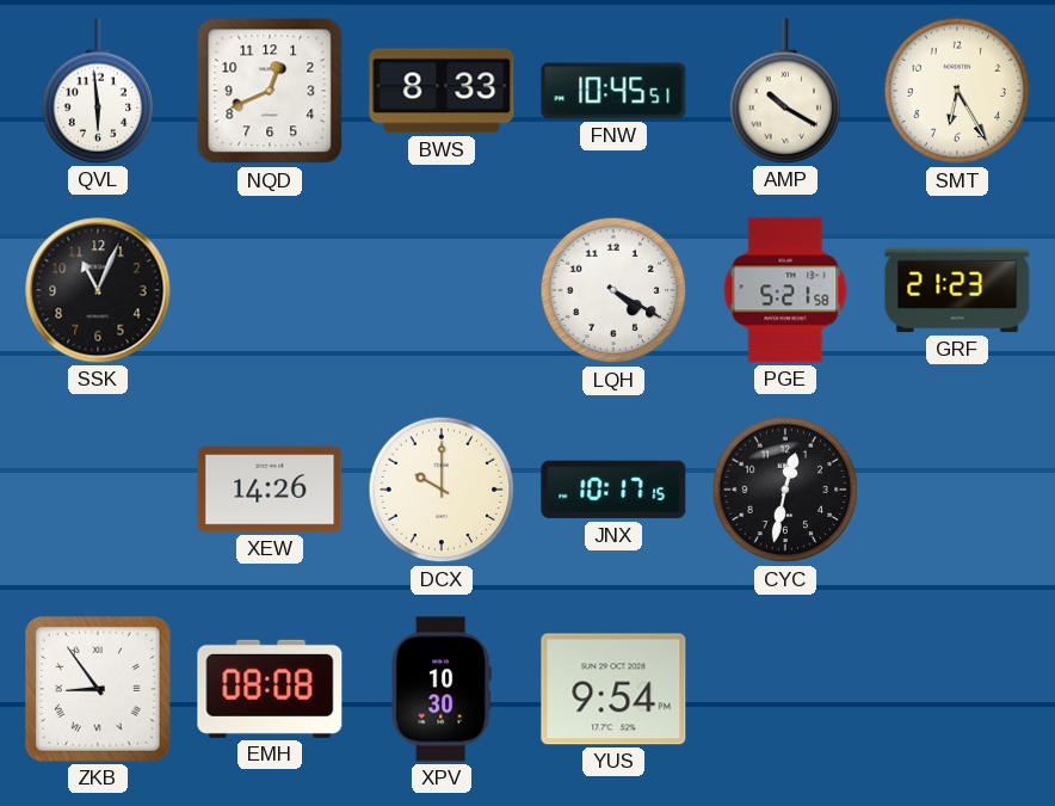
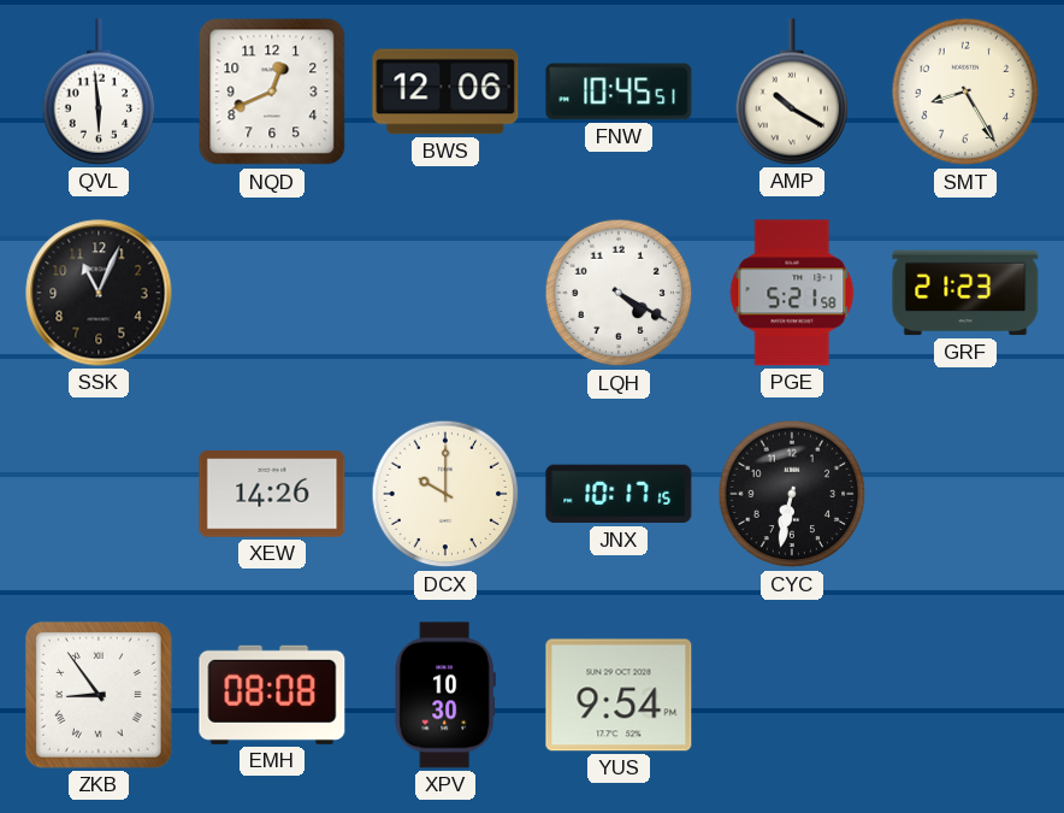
BWS: 8:33 -> 12:06 (445, 92)
SMT: 6:25 -> 8:25 (965, 92)
CYC: 12:32 -> 6:32 (792, 494)
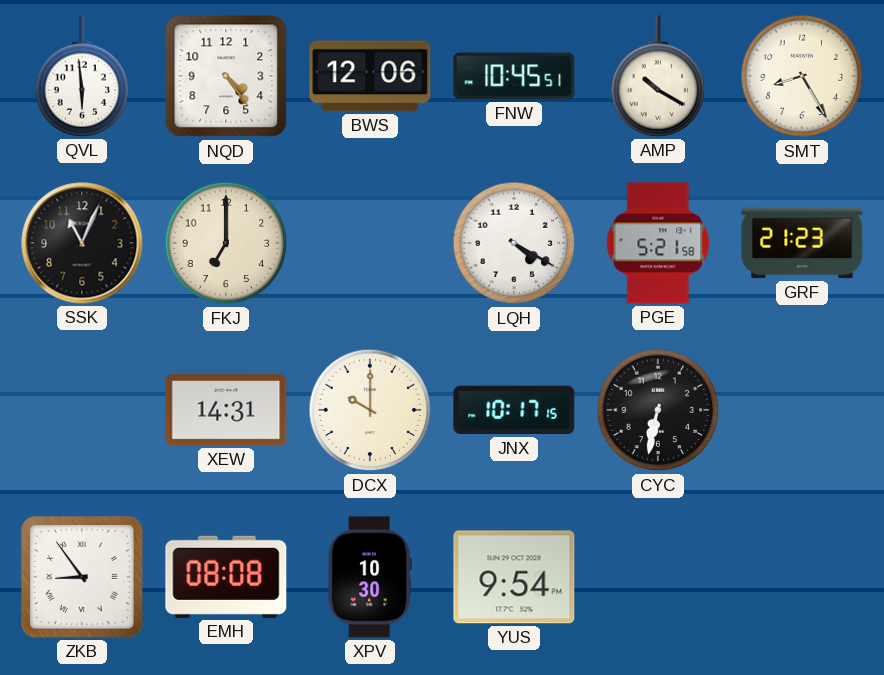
NQD: 12:41 -> 4:24 (226, 76)
FKJ: none -> 7:00 (226, 243)
XEW: 14:26 -> 14:31 (226, 410)
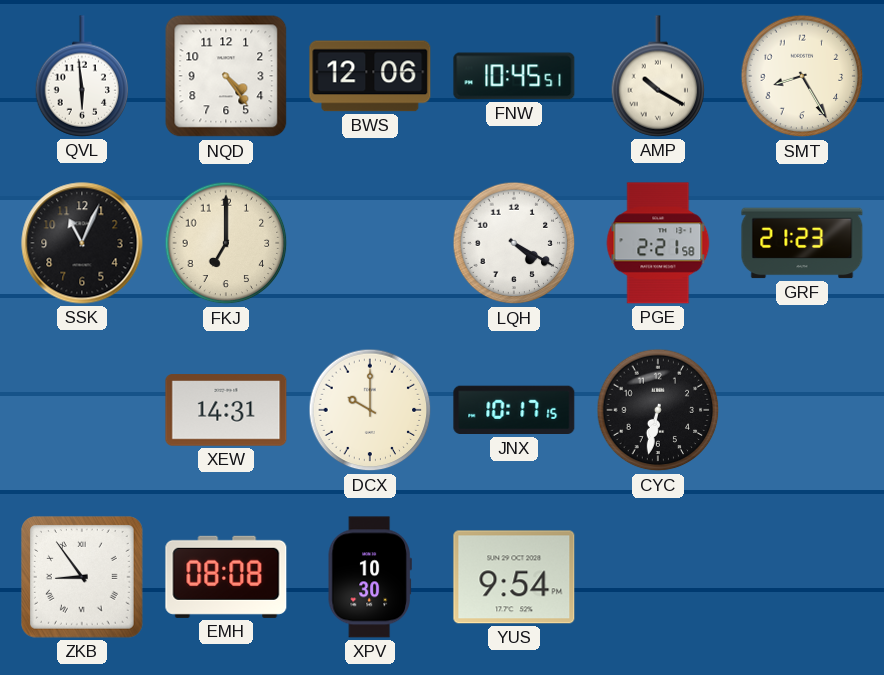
PGE: 5:21 -> 2:21 (658, 243)
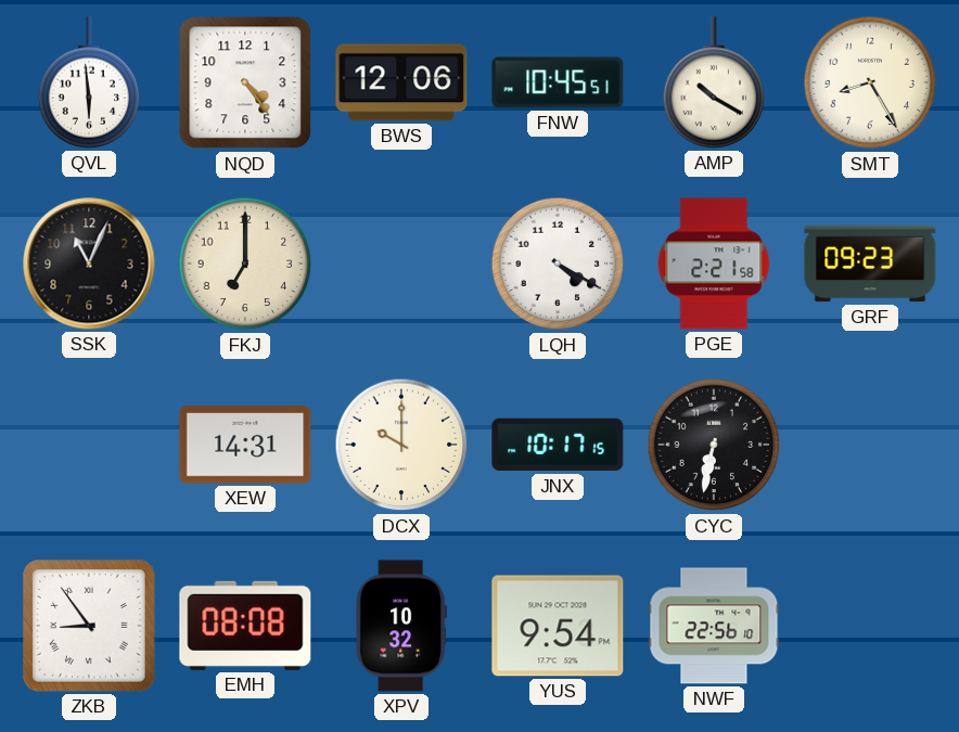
GRF: 21:23 -> 09:23 (870, 264)
XPV: 10:30 -> 10:32 (401, 626)
NWF: none -> 22:56 (714, 626)
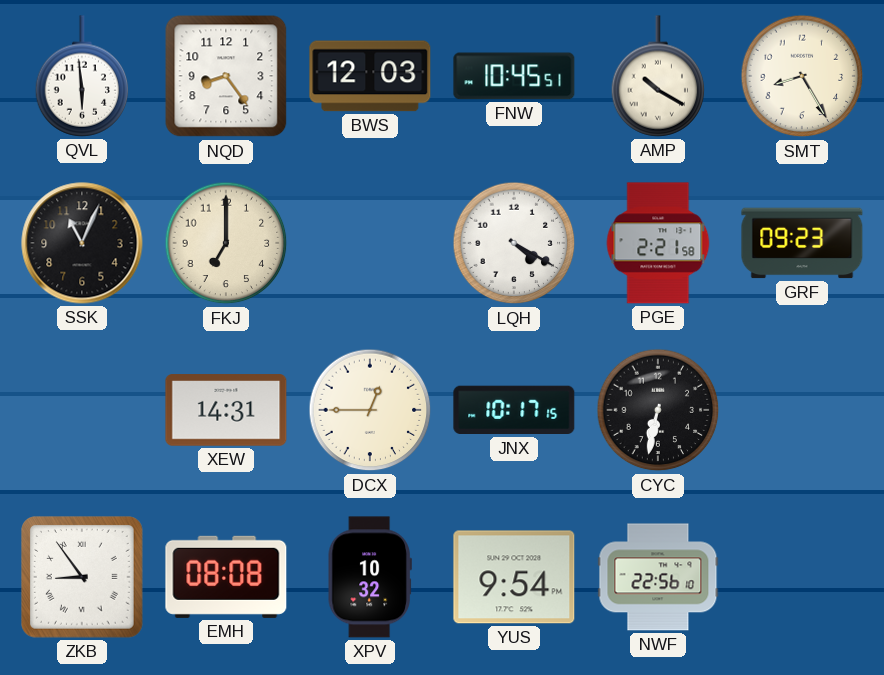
NQD: 4:24 -> 8:24 (226, 76)
BWS: 12:06 -> 12:03 (370, 76)
DCX: 10:00 -> 12:45 (370, 410)
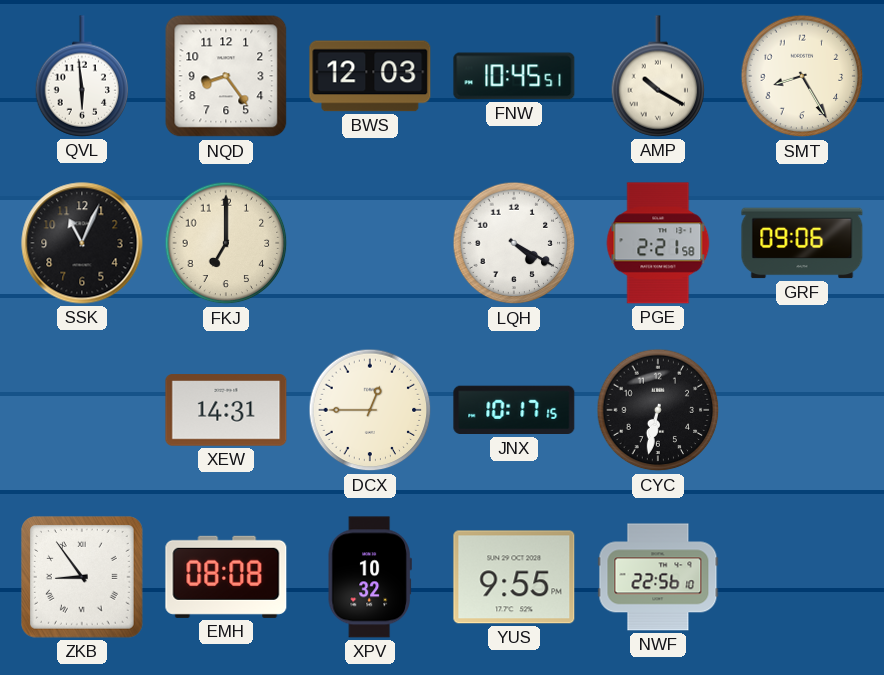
GRF: 09:23 -> 09:06 (802, 243)
YUS: 9:54 -> 9:55 (514, 577)
